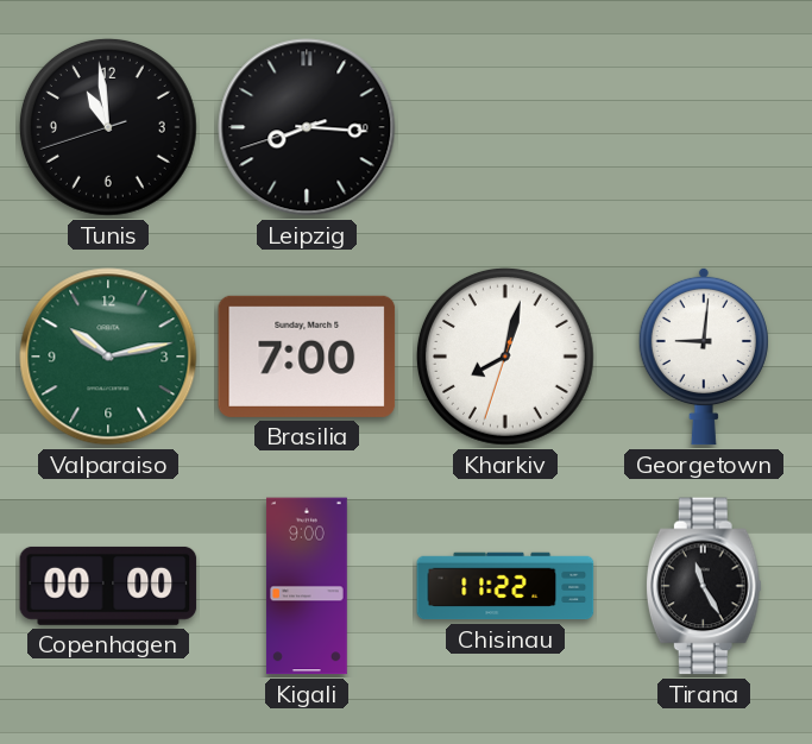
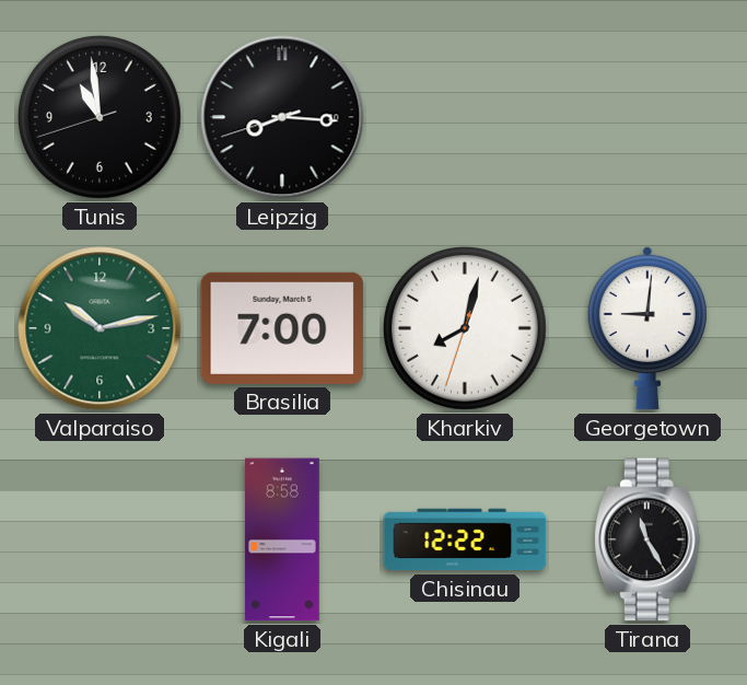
Copenhagen: 00:00 -> none (108, 586)
Kigali: 9:00 -> 8:58 (282, 539)
Chisinau: 11:22 -> 12:22 (465, 539)
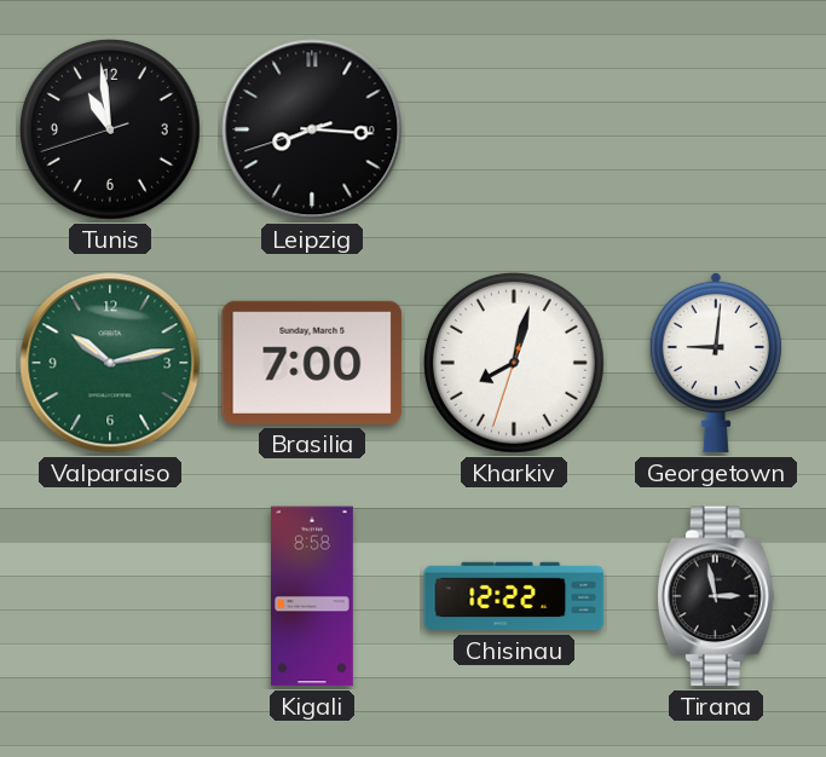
Tirana: 11:25 -> 2:58 (716, 596)
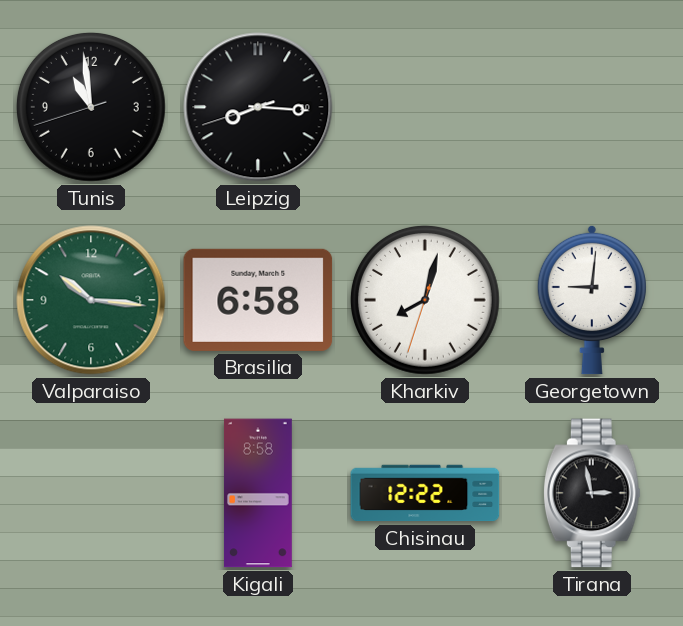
Valparaiso: 10:13 -> 10:16 (91, 300)
Brasilia: 7:00 -> 6:58 (258, 300)
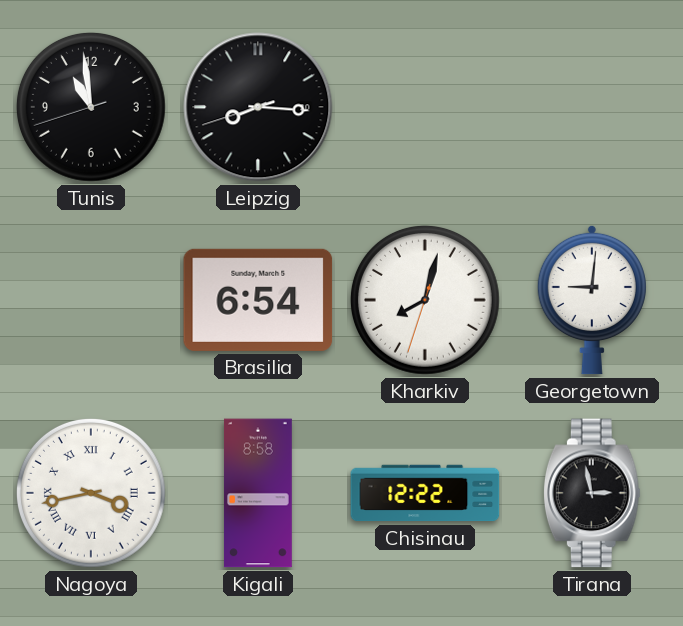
Valparaiso: 10:16 -> none (91, 300)
Brasilia: 6:58 -> 6:54 (258, 300)
Nagoya: none -> 3:43 (91, 493)
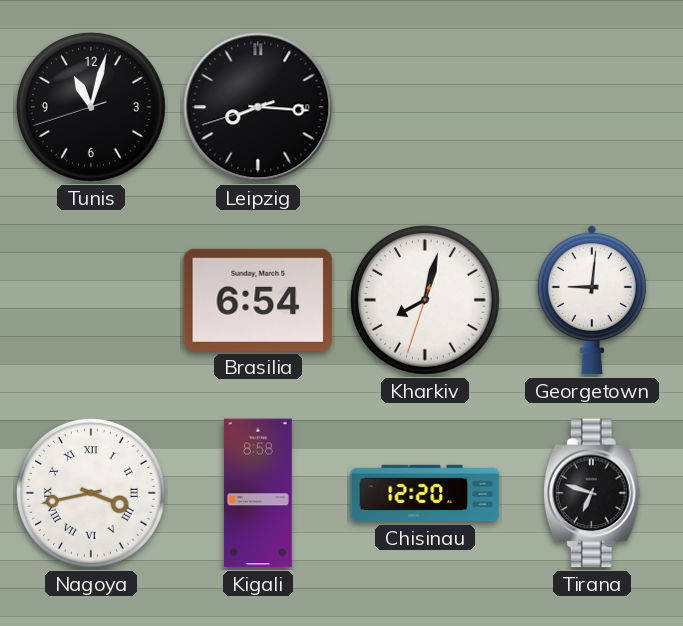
Tunis: 10:58 -> 11:02 (91, 107)
Chisinau: 12:22 -> 12:20 (425, 493)
Tirana: 2:58 -> 6:48 (592, 493)
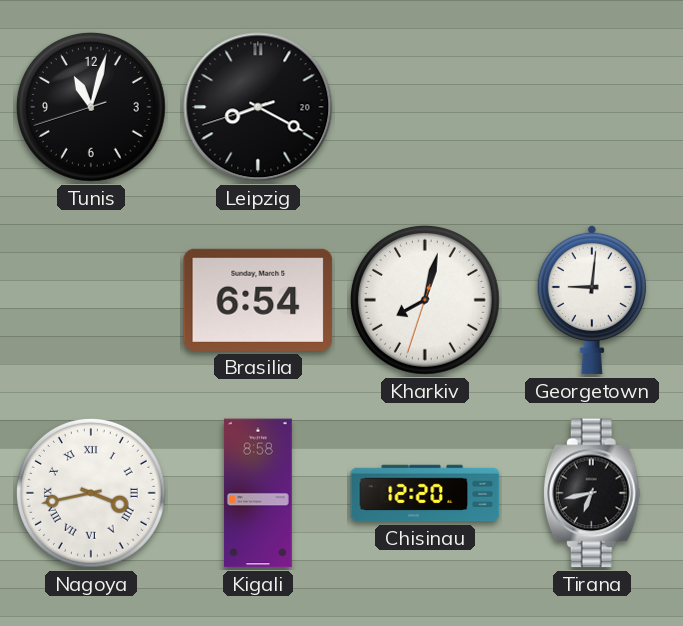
Leipzig: 8:15 -> 8:19 (258, 107)
Tirana: 6:48 -> 6:43 (592, 493)
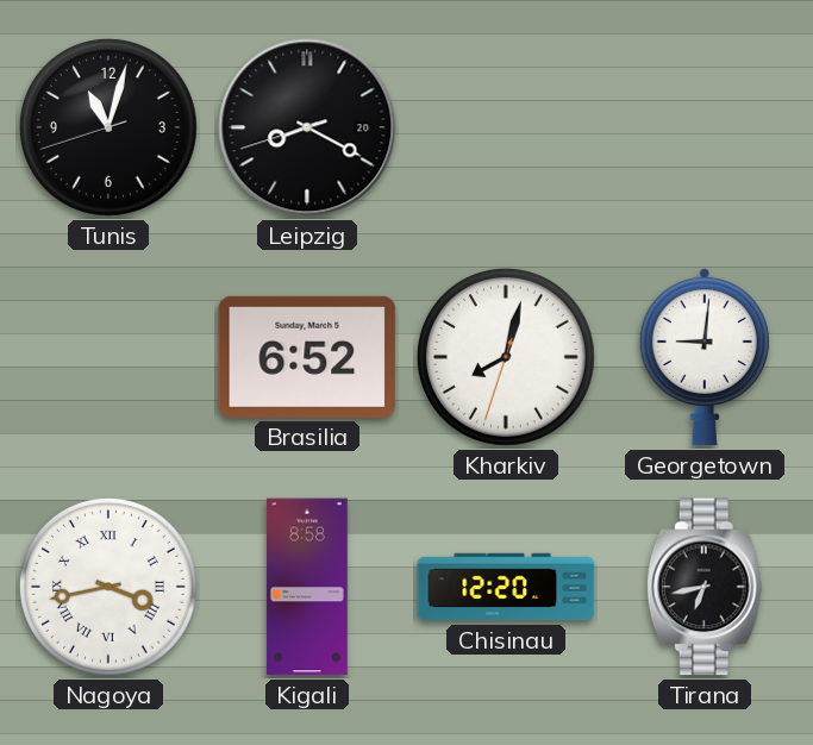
Brasilia: 6:54 -> 6:52 (307, 357)
